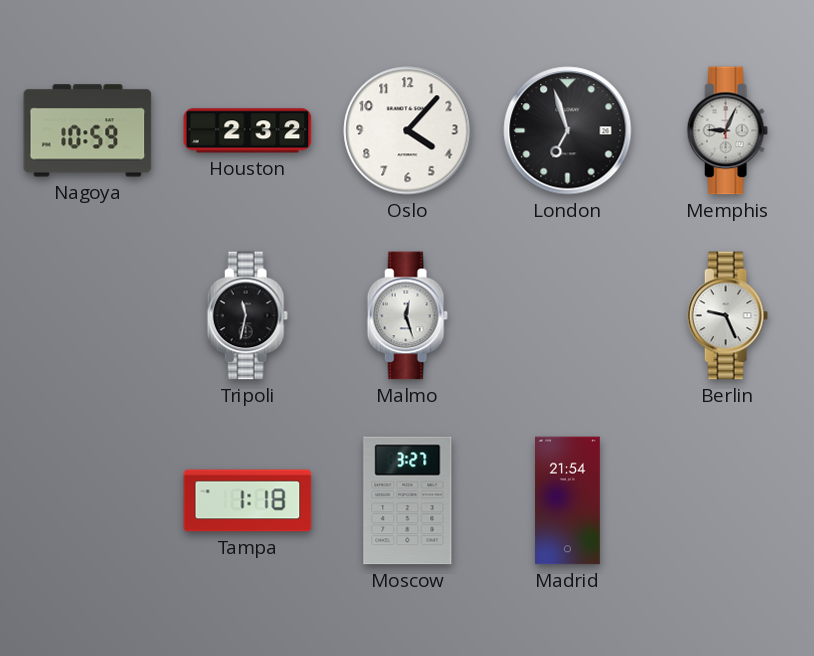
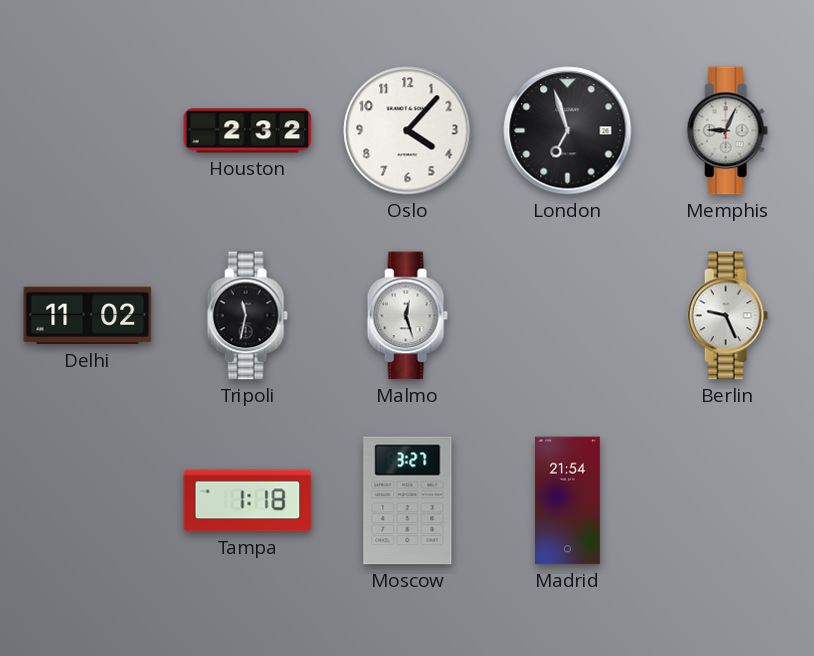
Nagoya: 10:59 -> none (88, 131)
Delhi: none -> 11:02 (88, 316)
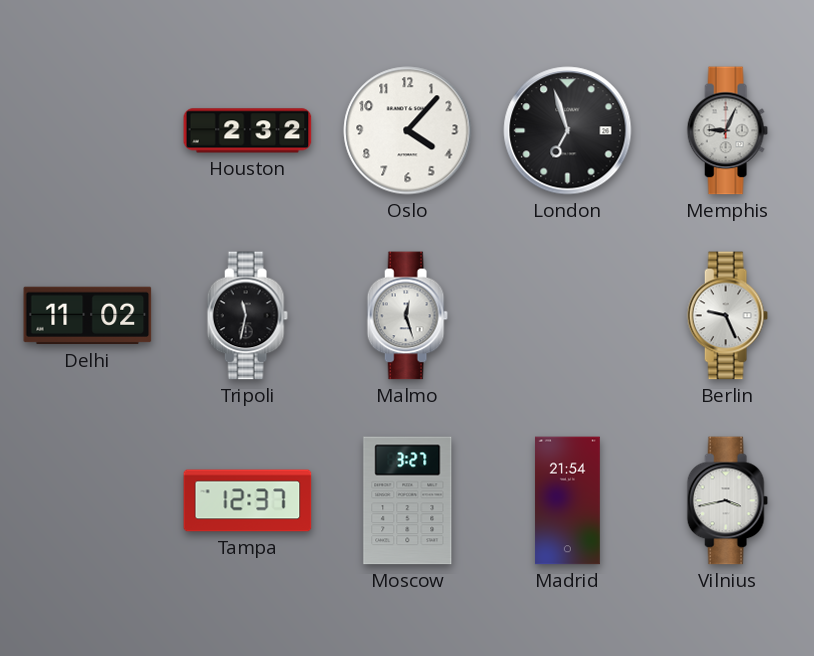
Tampa: 1:18 -> 12:37 (248, 501)
Vilnius: none -> 3:43 (727, 501)
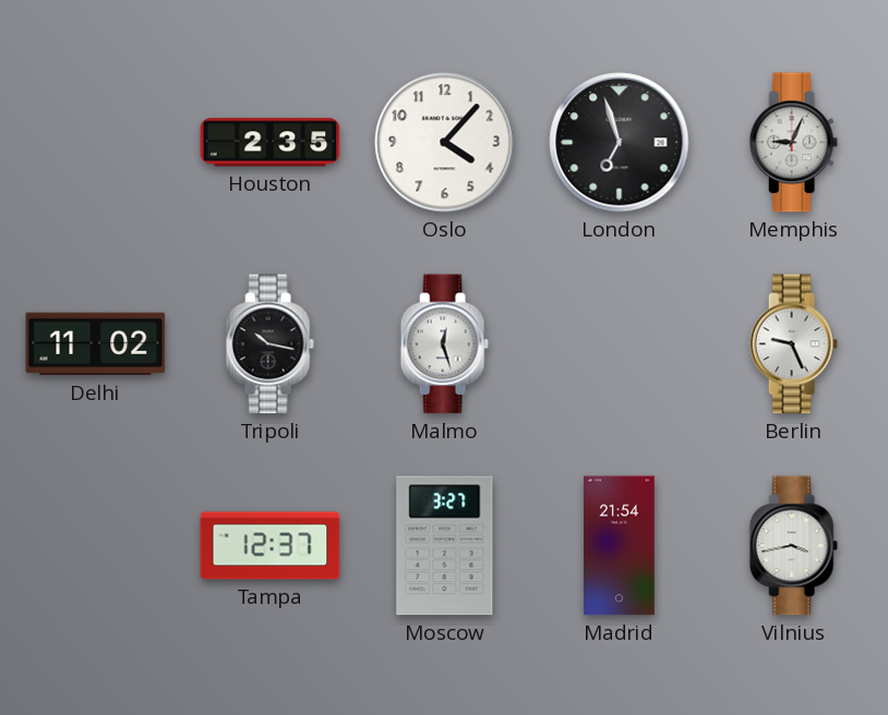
Houston: 2:32 -> 2:35 (271, 143)
Tripoli: 11:32 -> 10:17 (269, 344)
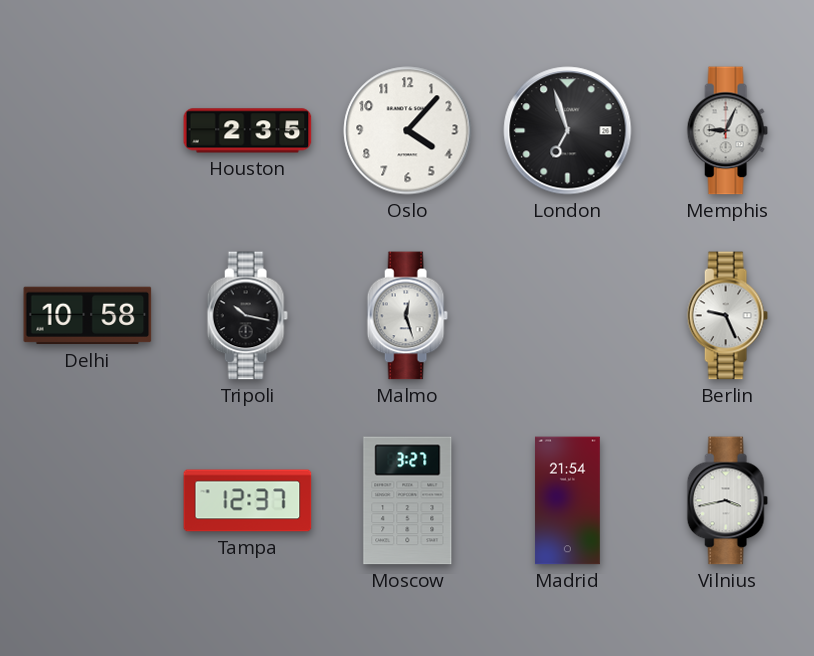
Delhi: 11:02 -> 10:58 (88, 316)
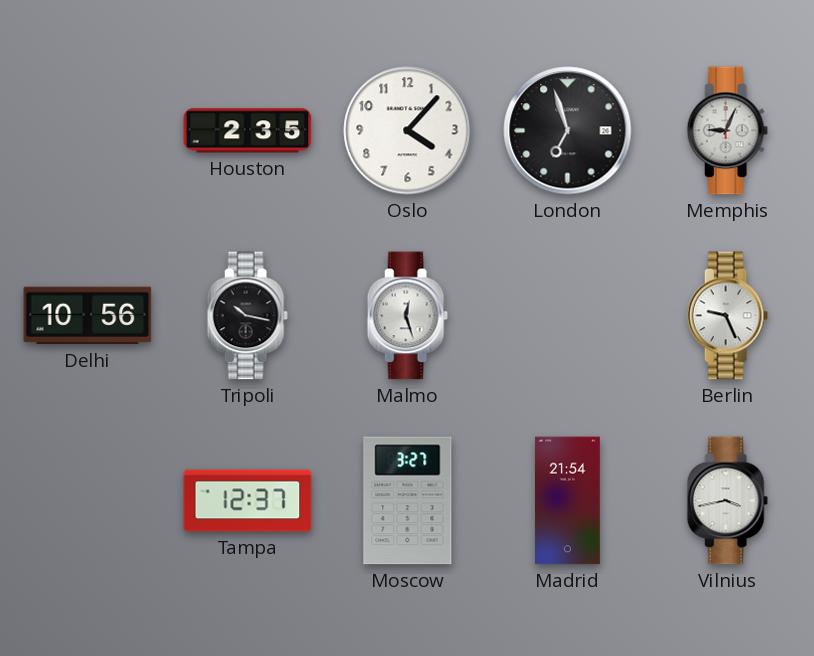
Delhi: 10:58 -> 10:56 (88, 316)
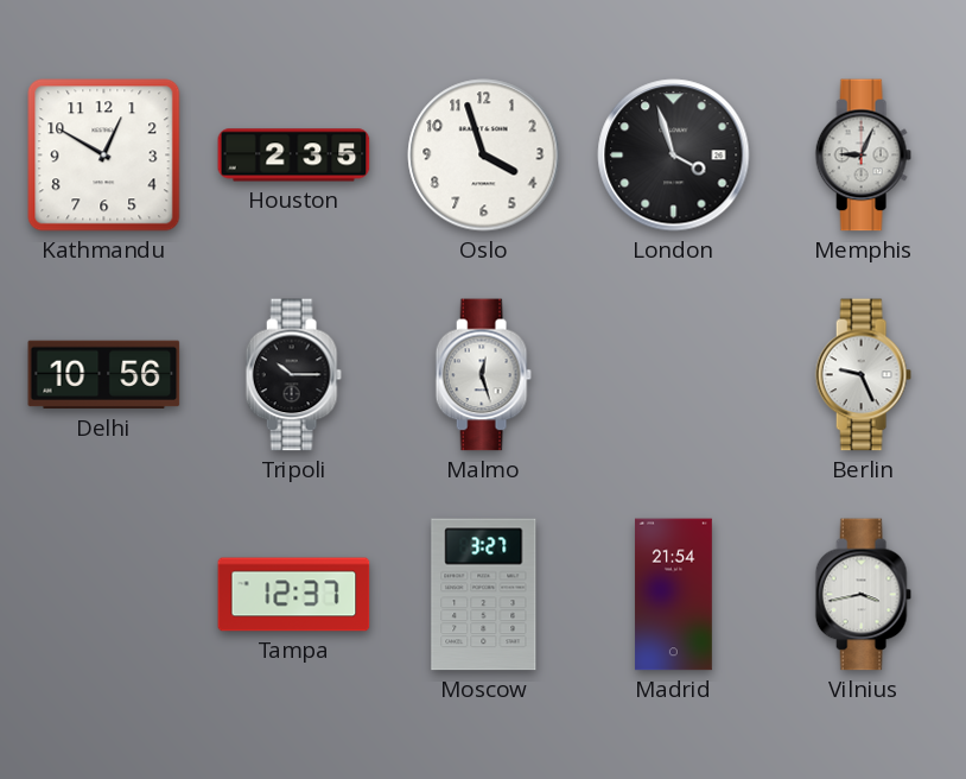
Kathmandu: none -> 12:50 (104, 156)
Oslo: 4:07 -> 3:57 (484, 156)
London: 6:57 -> 3:57 (674, 156)
Tripoli: 10:17 -> 10:15 (293, 375)
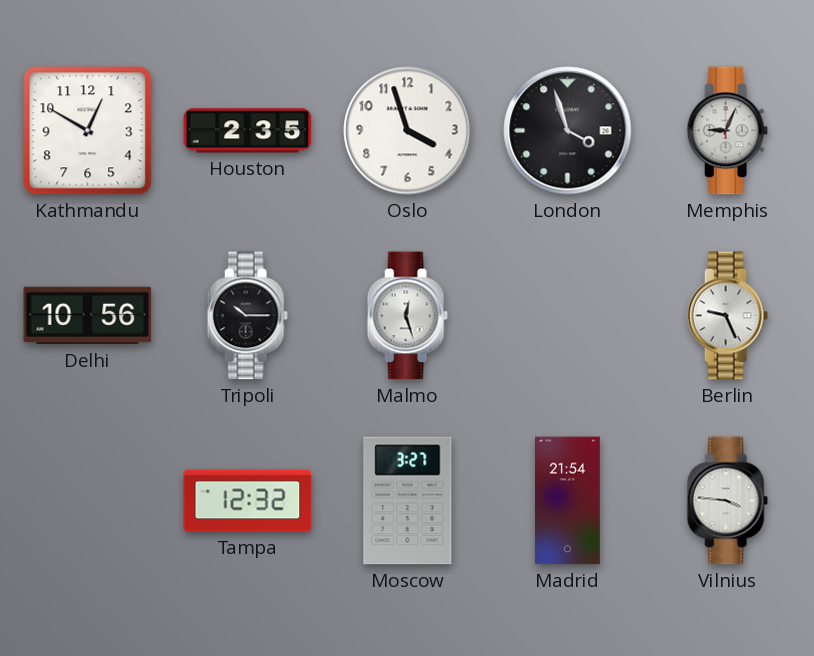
Tampa: 12:37 -> 12:32 (248, 501)
Vilnius: 3:43 -> 3:46 (727, 501)
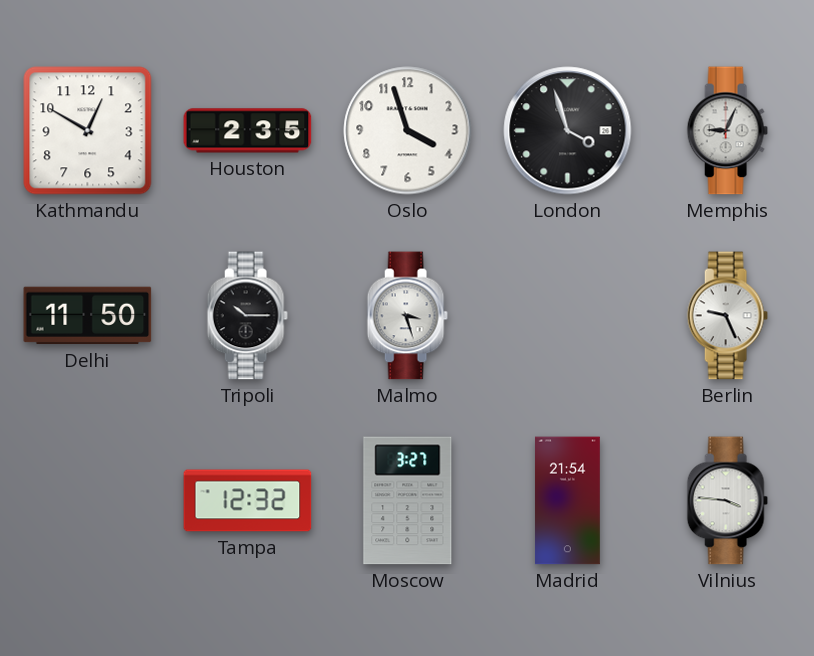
Delhi: 10:56 -> 11:50 (88, 316)
Malmo: 12:27 -> 3:27 (407, 316)
